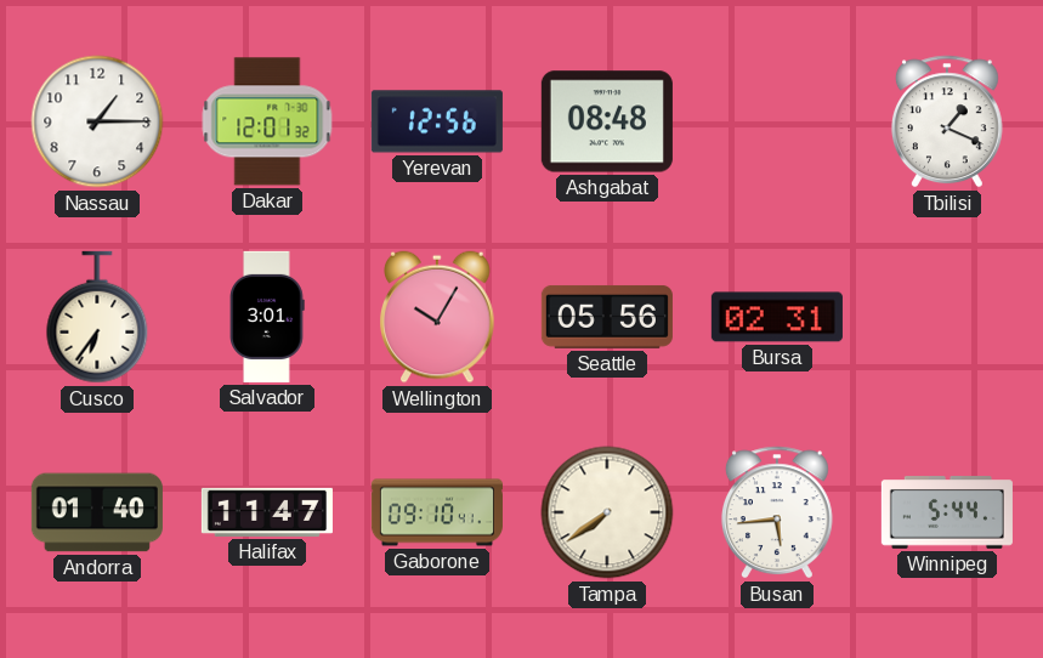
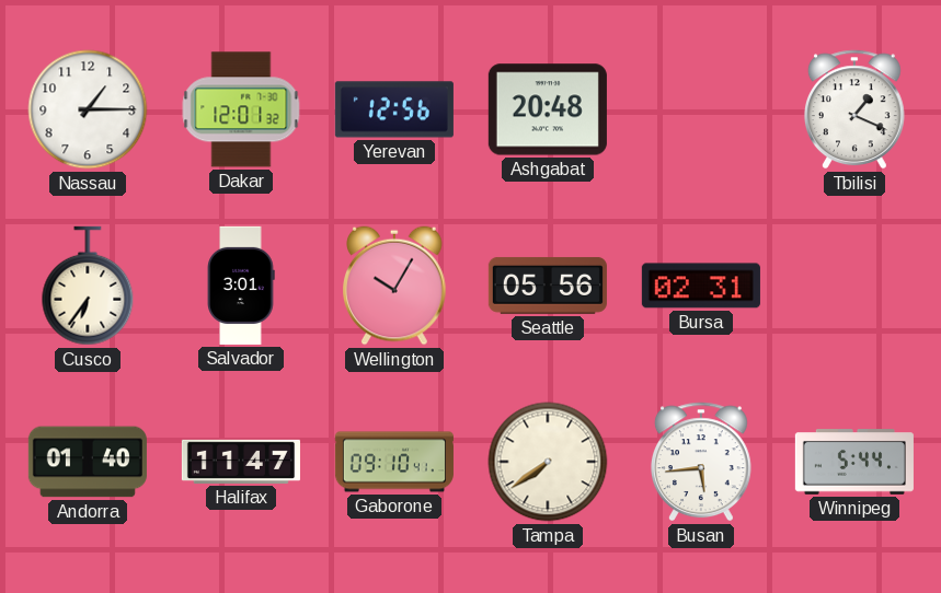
Ashgabat: 08:48 -> 20:48 (548, 109)
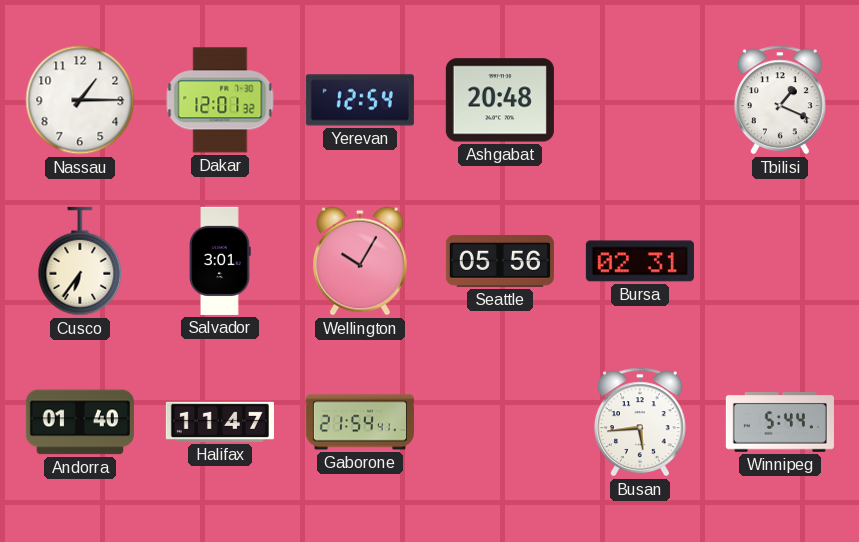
Yerevan: 12:56 -> 12:54 (360, 100)
Gaborone: 09:10 -> 21:54 (360, 422)
Tampa: 7:39 -> none (548, 462)
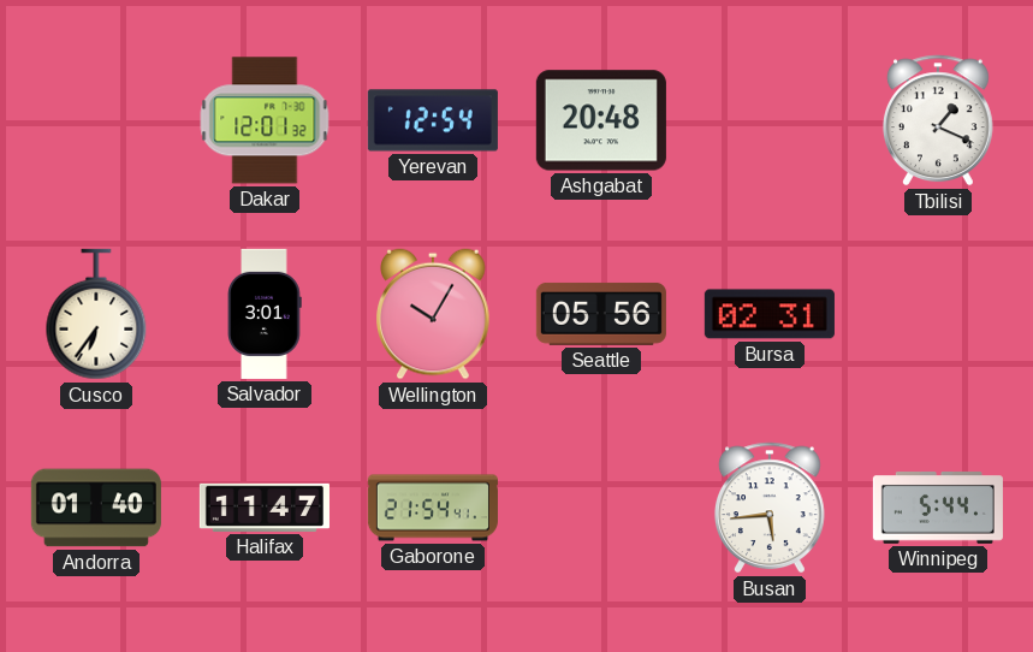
Nassau: 1:15 -> none (80, 100)
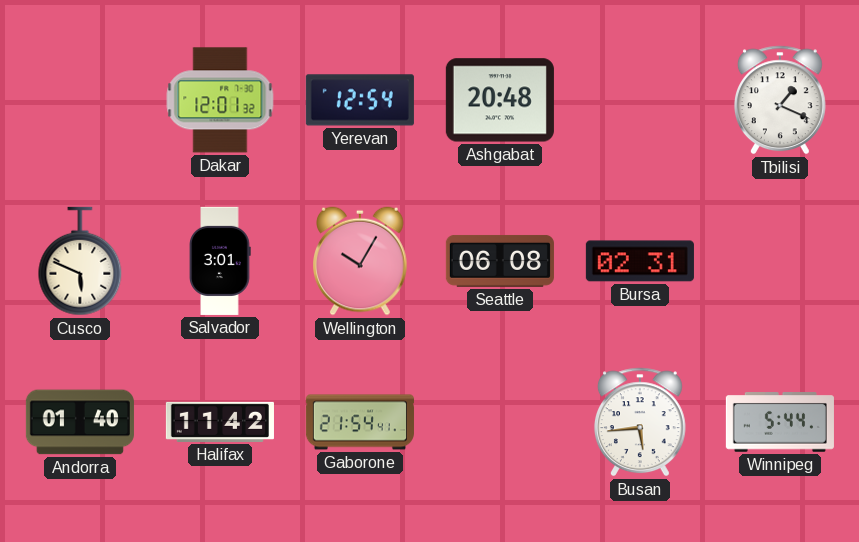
Cusco: 6:36 -> 5:49 (80, 261)
Seattle: 05:56 -> 06:08 (500, 261)
Halifax: 11:47 -> 11:42 (220, 422)
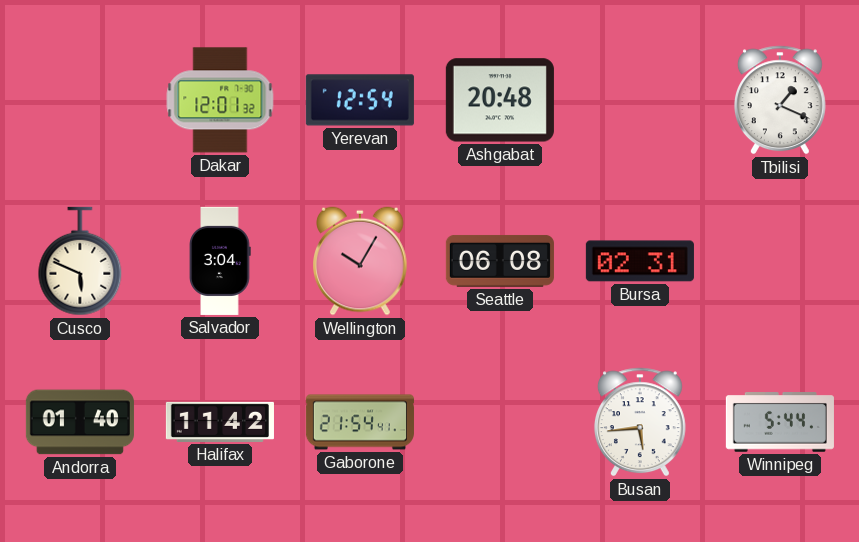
Salvador: 3:01 -> 3:04 (220, 261)
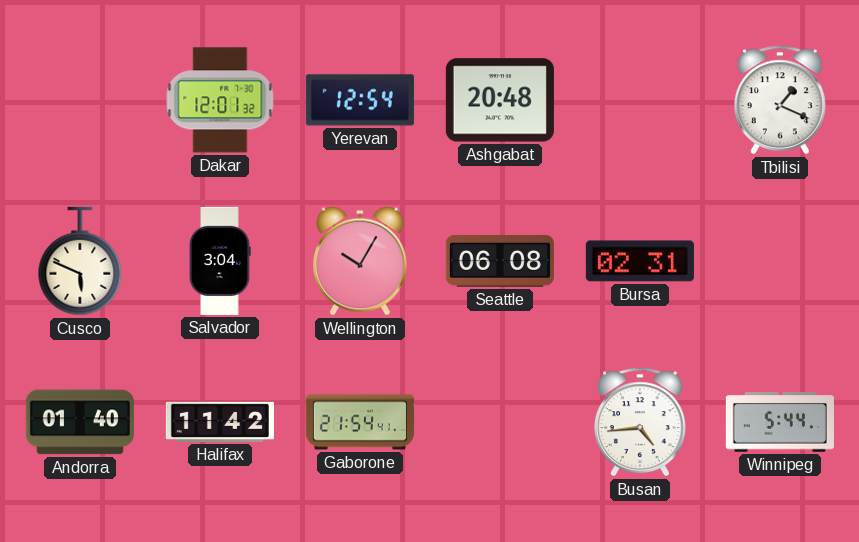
Busan: 5:44 -> 4:44 (640, 422)
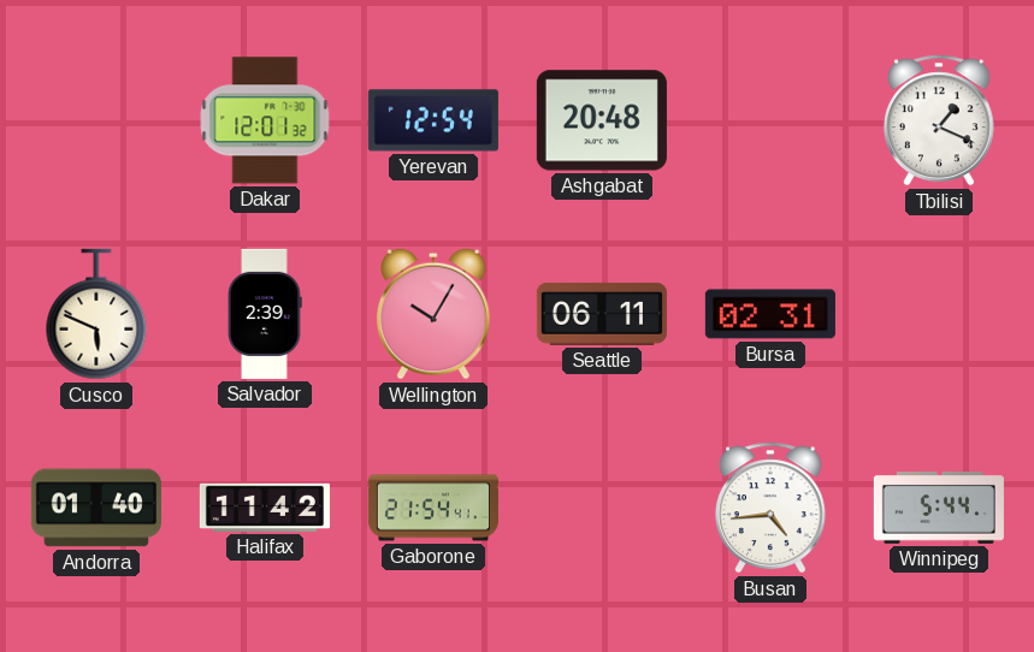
Salvador: 3:04 -> 2:39 (265, 314)
Seattle: 06:08 -> 06:11 (602, 314)
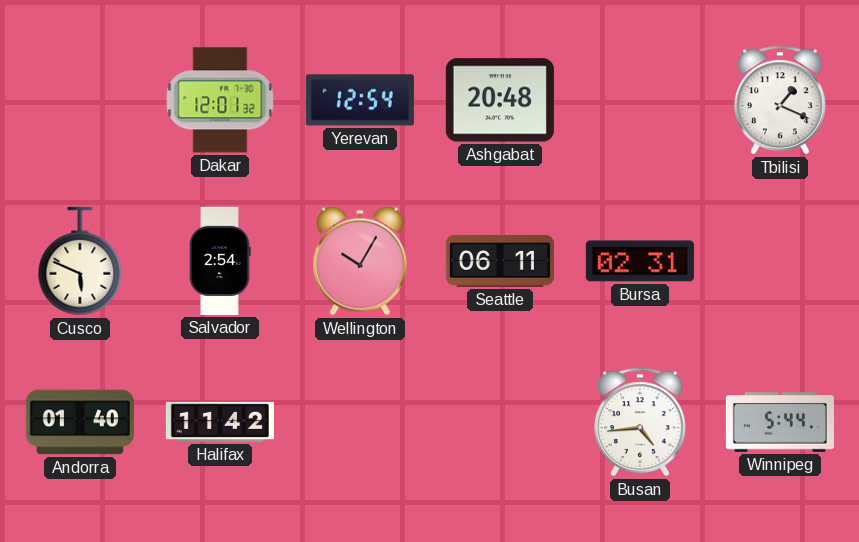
Salvador: 2:39 -> 2:54 (220, 261)
Gaborone: 21:54 -> none (433, 508)
